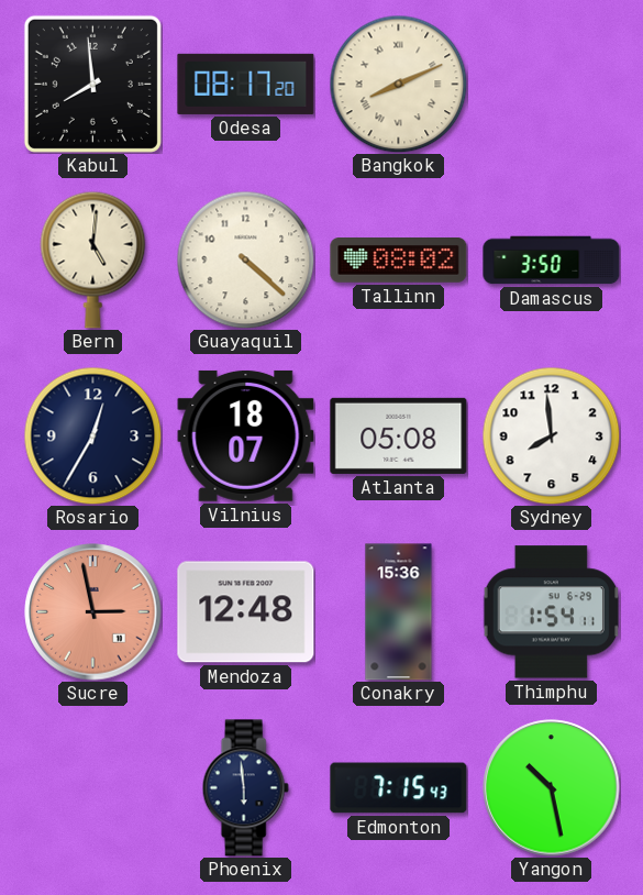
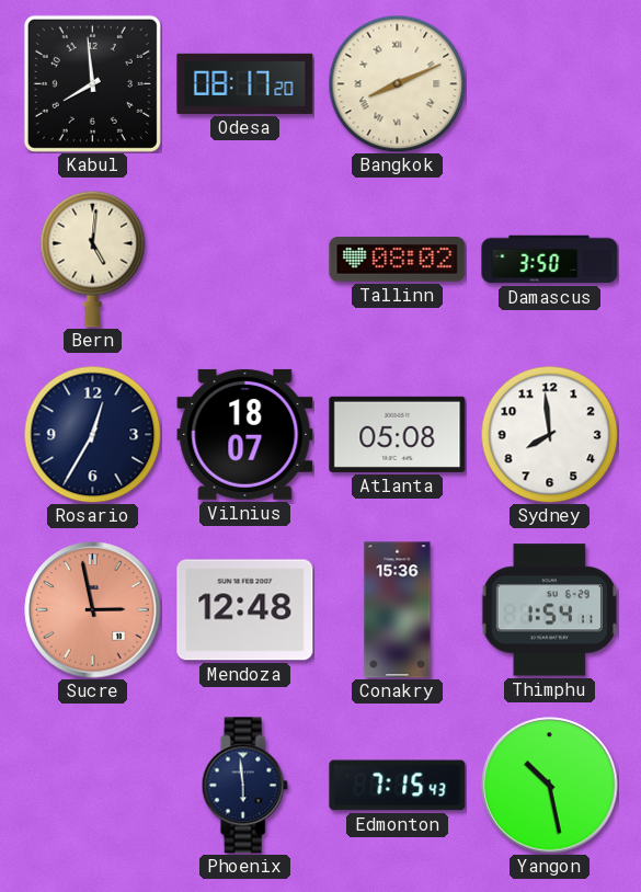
Guayaquil: 4:22 -> none (245, 259)
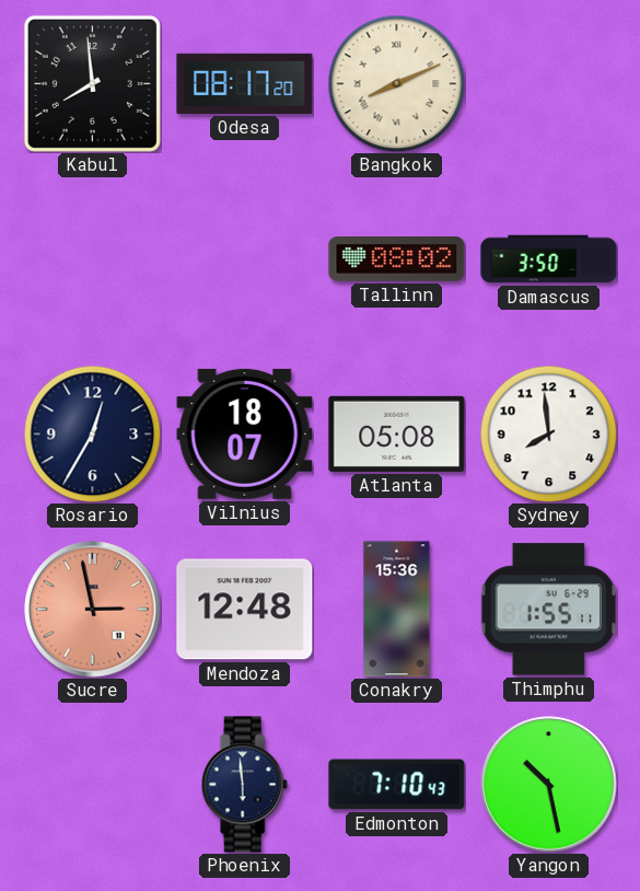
Bern: 5:01 -> none (93, 259)
Thimphu: 1:54 -> 1:55 (548, 610)
Edmonton: 7:15 -> 7:10 (397, 785)
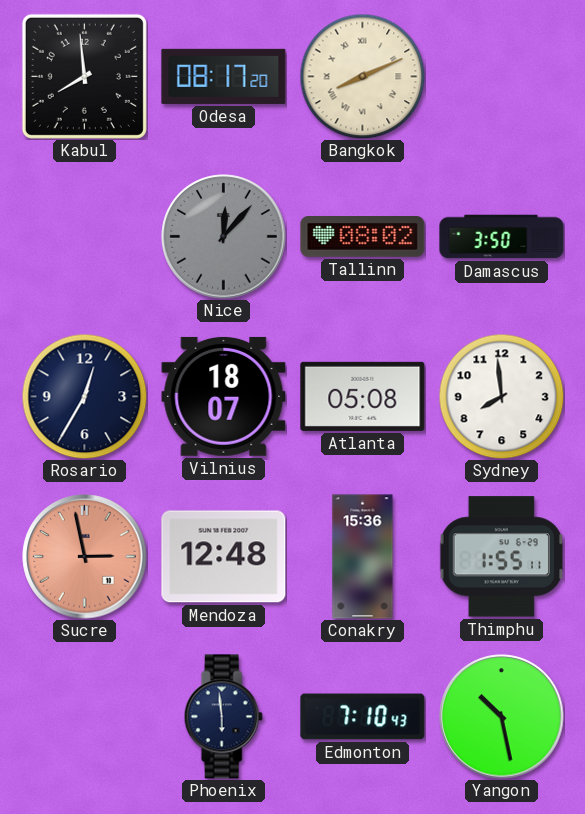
Nice: none -> 12:07 (224, 237)
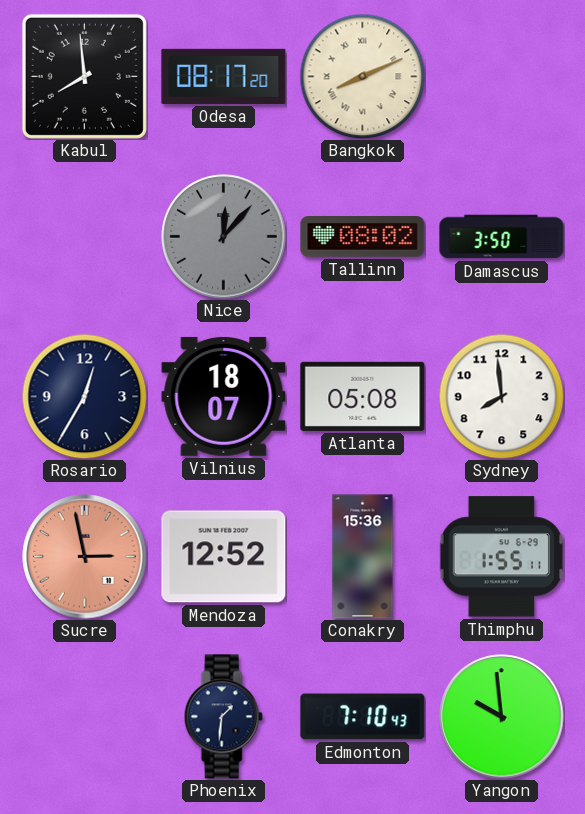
Mendoza: 12:48 -> 12:52 (224, 557)
Phoenix: 5:59 -> 1:31 (223, 717)
Yangon: 10:28 -> 9:59 (502, 717)
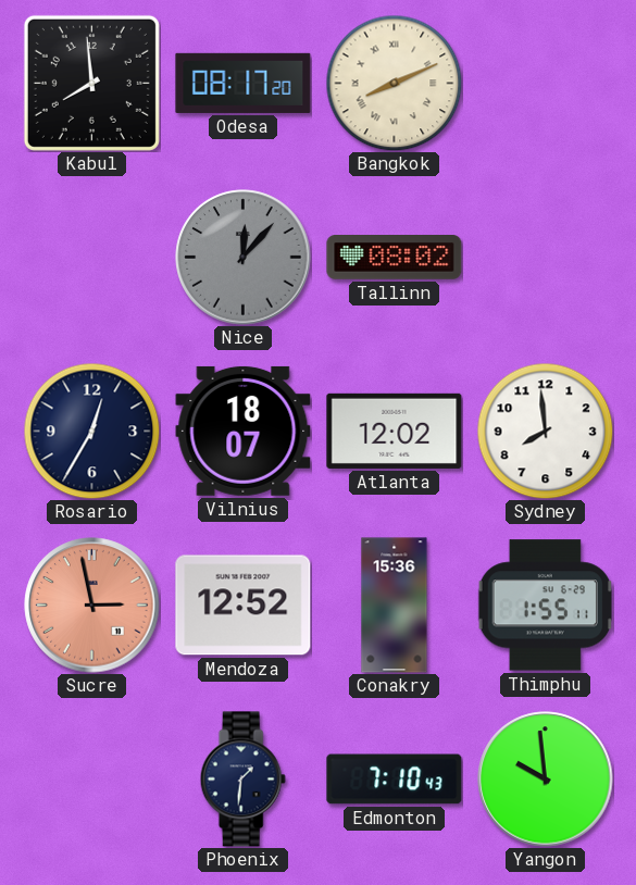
Damascus: 3:50 -> none (502, 237)
Atlanta: 05:08 -> 12:02 (395, 431)
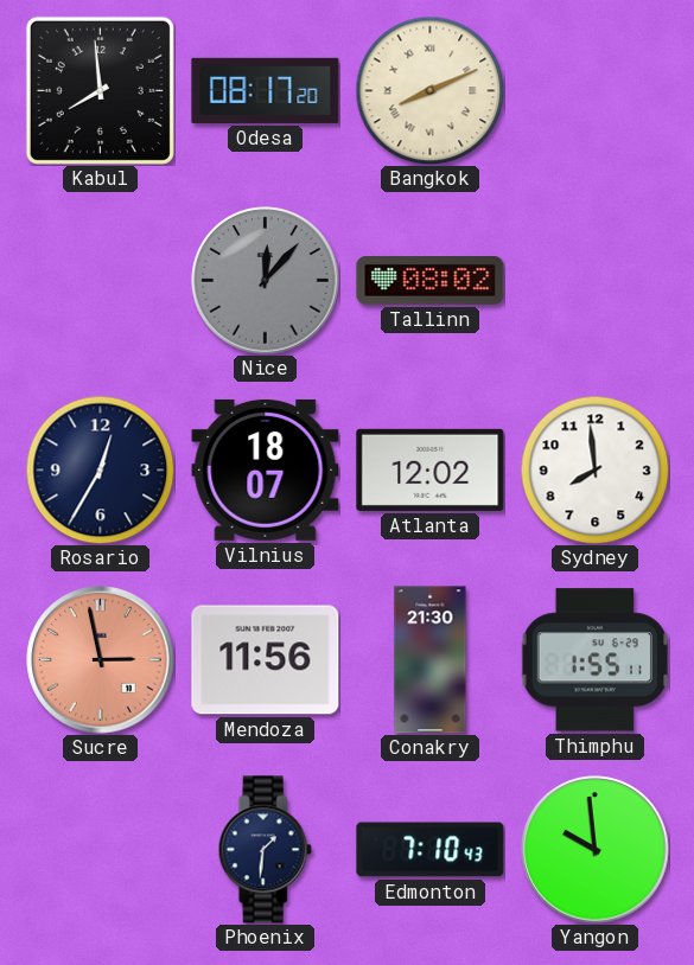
Mendoza: 12:52 -> 11:56 (266, 660)
Conakry: 15:36 -> 21:30 (431, 660)
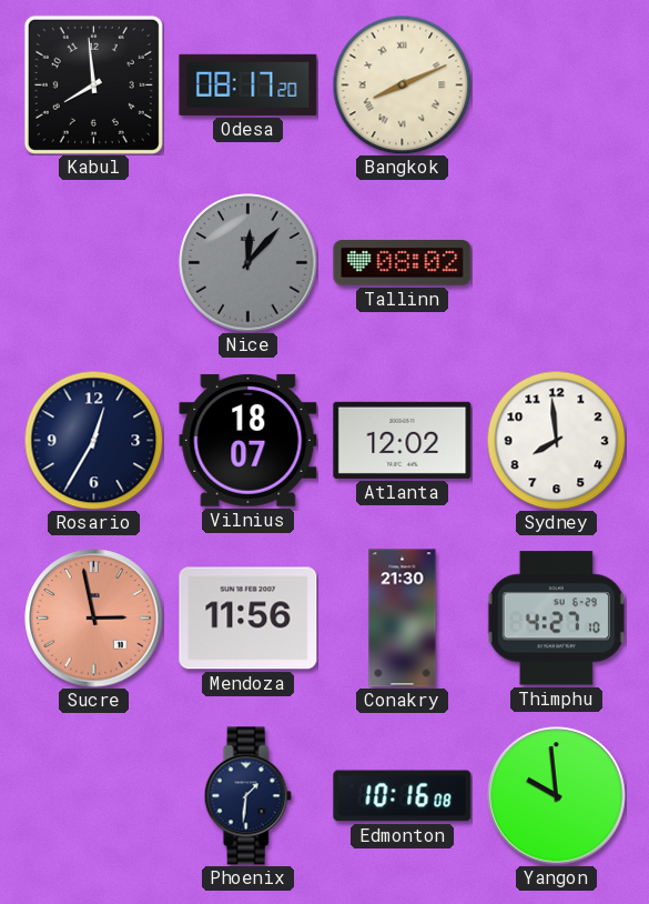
Thimphu: 1:55 -> 4:27 (556, 619)
Edmonton: 7:10 -> 10:16 (403, 796)
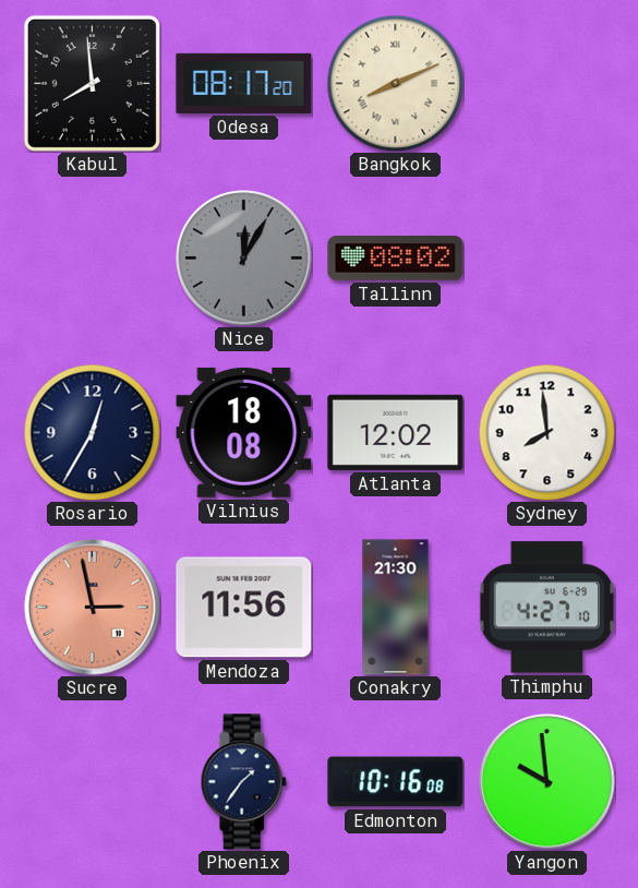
Nice: 12:07 -> 12:05 (244, 259)
Vilnius: 18:07 -> 18:08 (244, 432)
Phoenix: 1:31 -> 1:36 (243, 782)
